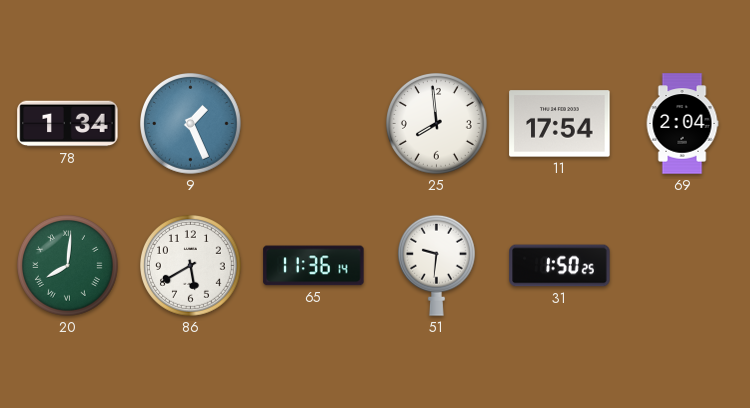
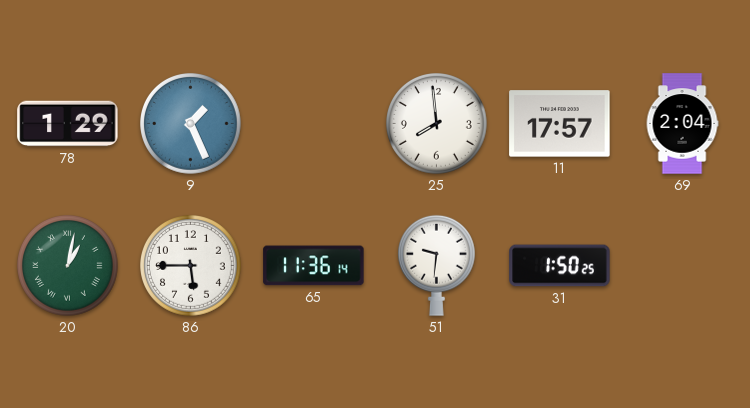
78: 1:34 -> 1:29 (68, 124)
11: 17:54 -> 17:57 (560, 124)
20: 8:01 -> 1:02 (68, 266)
86: 5:40 -> 5:45 (191, 266)
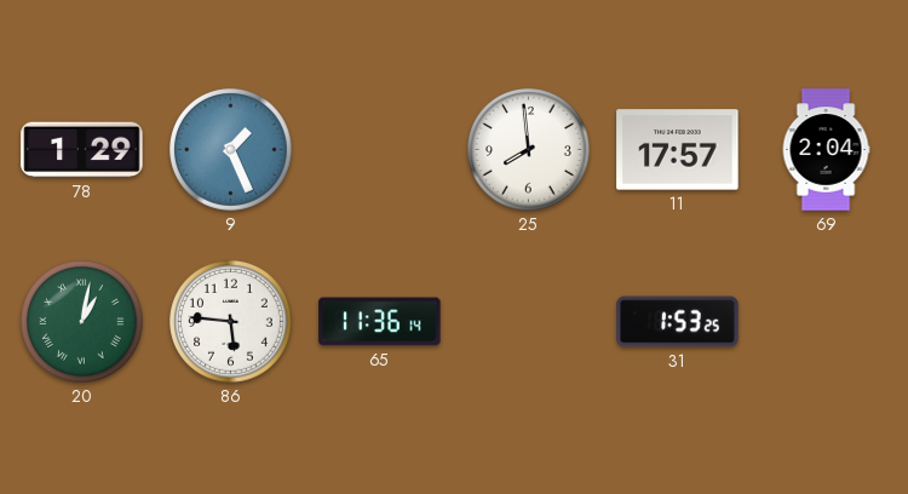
86: 5:45 -> 5:46 (231, 322)
51: 9:31 -> none (436, 265)
31: 1:50 -> 1:53 (678, 322)
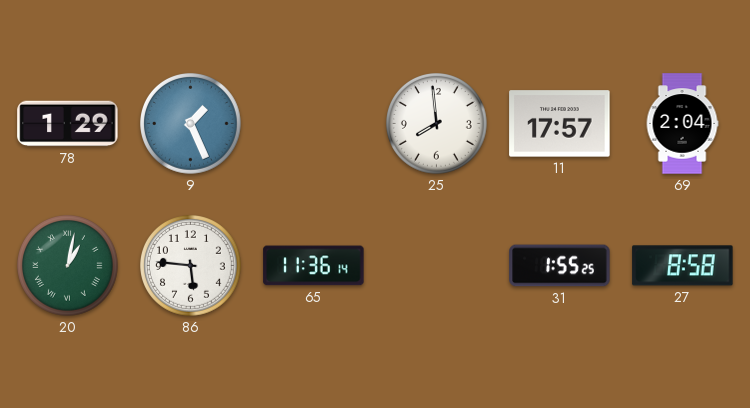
31: 1:53 -> 1:55 (560, 266)
27: none -> 8:58 (683, 266)
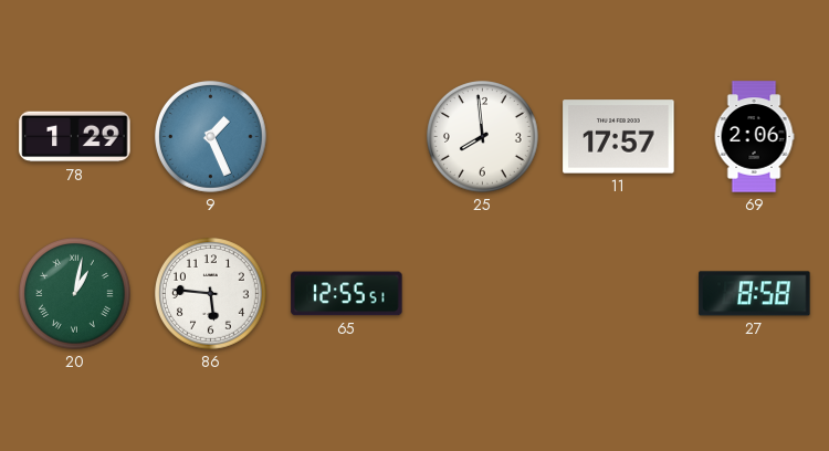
69: 2:04 -> 2:06 (754, 137)
65: 11:36 -> 12:55 (347, 294)
31: 1:55 -> none (560, 266)
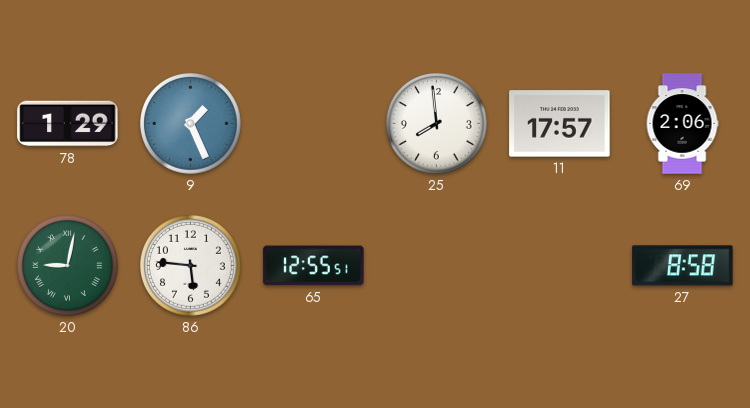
20: 1:02 -> 9:02 (68, 266)
